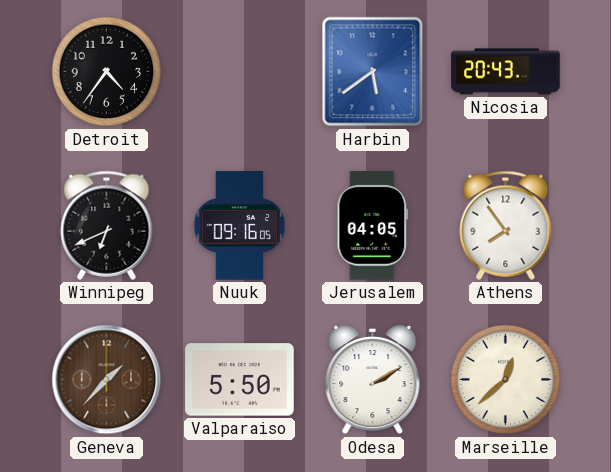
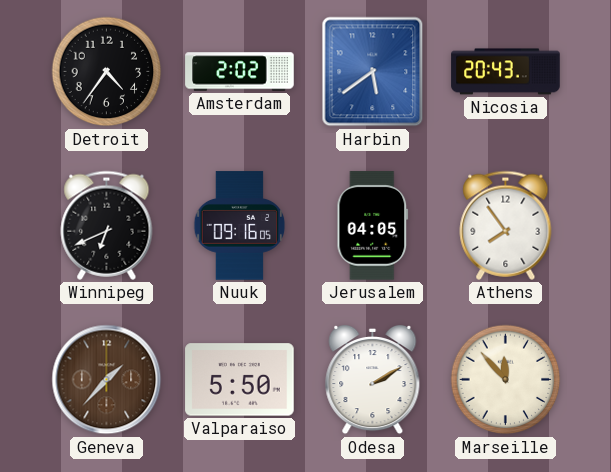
Amsterdam: none -> 2:02 (240, 72)
Marseille: 12:38 -> 11:53 (506, 380)
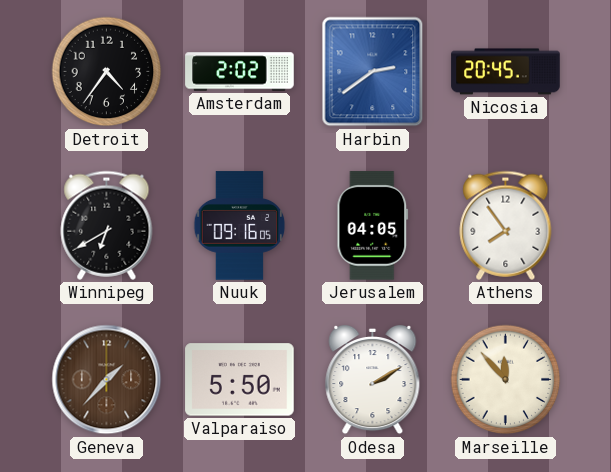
Harbin: 5:39 -> 2:39 (373, 72)
Nicosia: 20:43 -> 20:45 (506, 72)
Winnipeg: 6:41 -> 6:40 (107, 225)
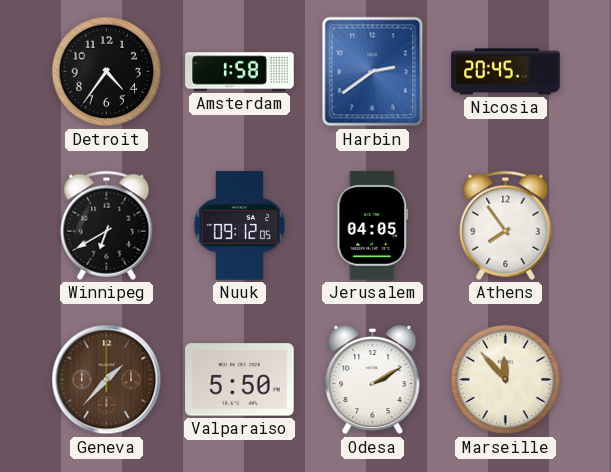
Amsterdam: 2:02 -> 1:58 (240, 72)
Nuuk: 09:16 -> 09:12 (240, 226)
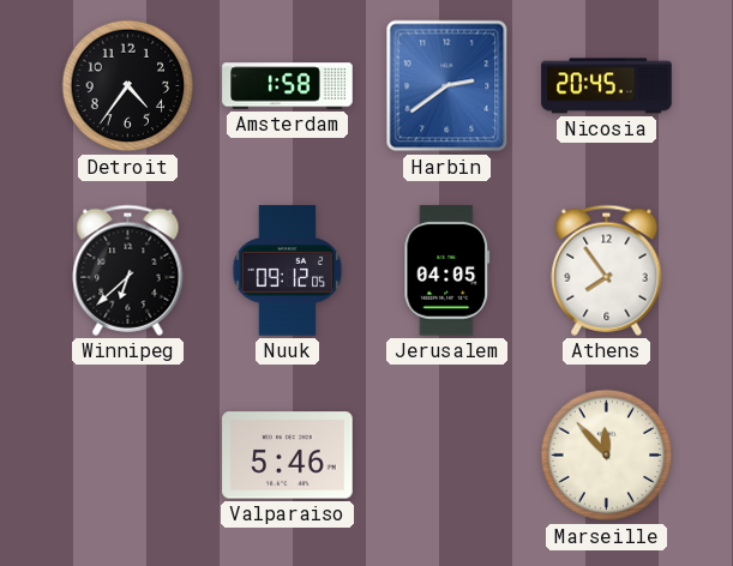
Winnipeg: 6:40 -> 6:38 (128, 270)
Geneva: 1:37 -> none (107, 380)
Valparaiso: 5:50 -> 5:46 (288, 456)
Odesa: 2:10 -> none (373, 380)
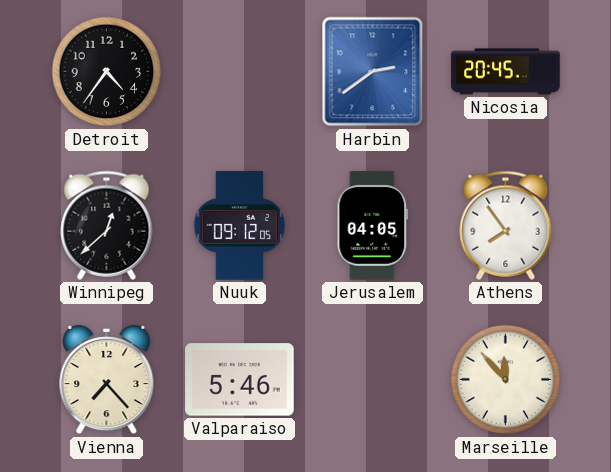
Amsterdam: 1:58 -> none (288, 86)
Winnipeg: 6:38 -> 12:38 (107, 225)
Vienna: none -> 7:23 (107, 380)
